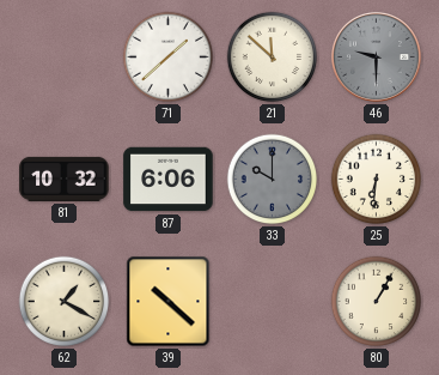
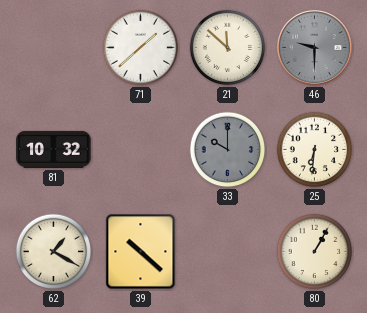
87: 6:06 -> none (169, 180)
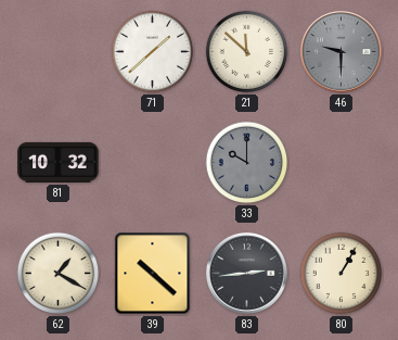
25: 6:31 -> none (315, 150)
83: none -> 2:44 (246, 273)
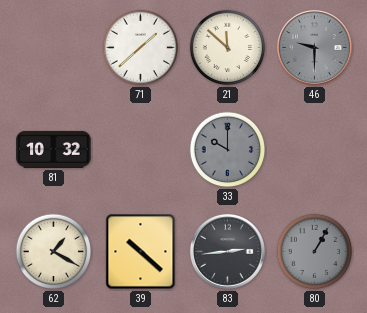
80 dial: cream -> grey (315, 252)
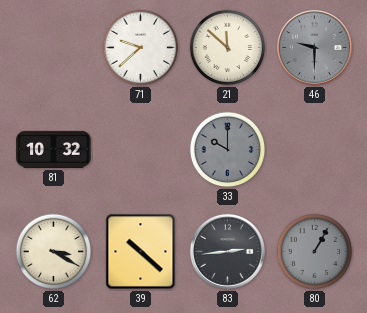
71: 1:38 -> 9:38 (141, 48)
62: 1:20 -> 3:20 (54, 252)
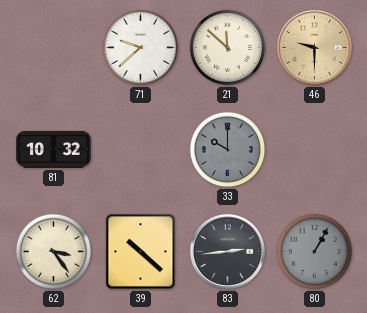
46 dial: grey -> champagne (314, 47)
62: 3:20 -> 3:24 (54, 252)
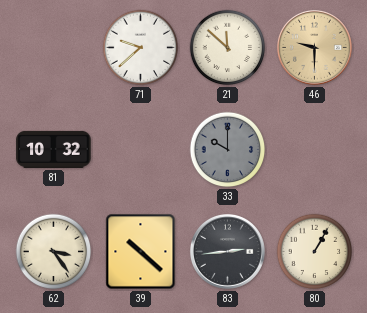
80 dial: grey -> cream (315, 252)
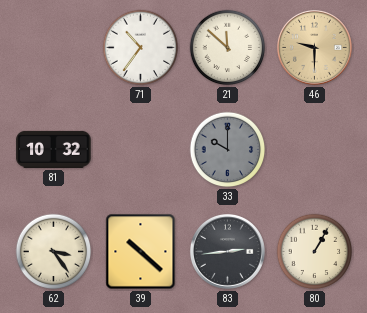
71: 9:38 -> 10:36 (141, 48)
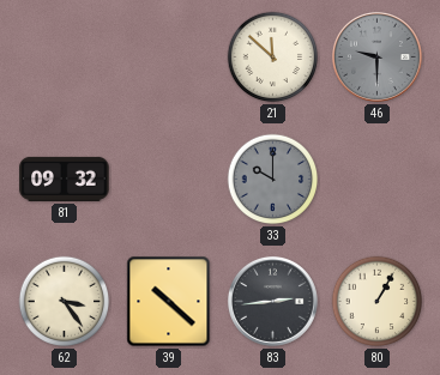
71: 10:36 -> none (141, 48)
46 dial: champagne -> grey (376, 56)
81: 10:32 -> 09:32 (65, 179)
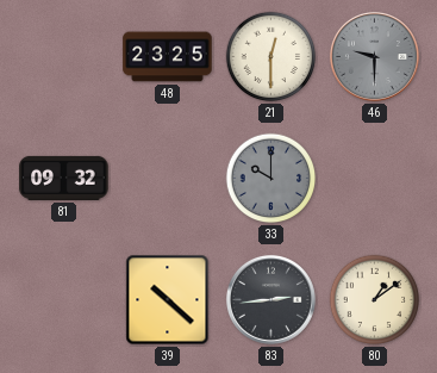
48: none -> 23:25 (168, 57)
21: 11:52 -> 12:30 (271, 57)
62: 3:24 -> none (65, 302)
80: 1:05 -> 1:09 (375, 300)
